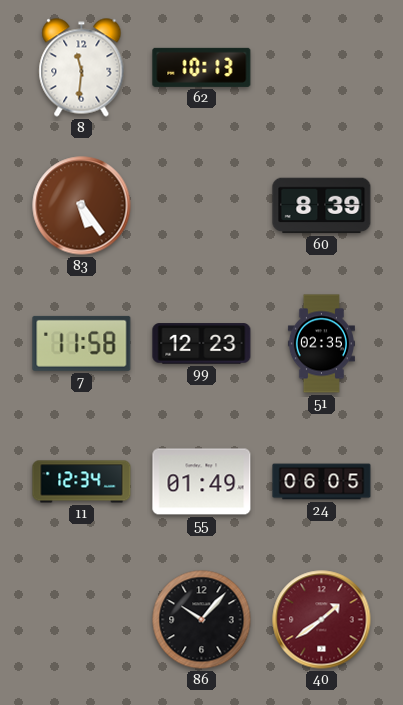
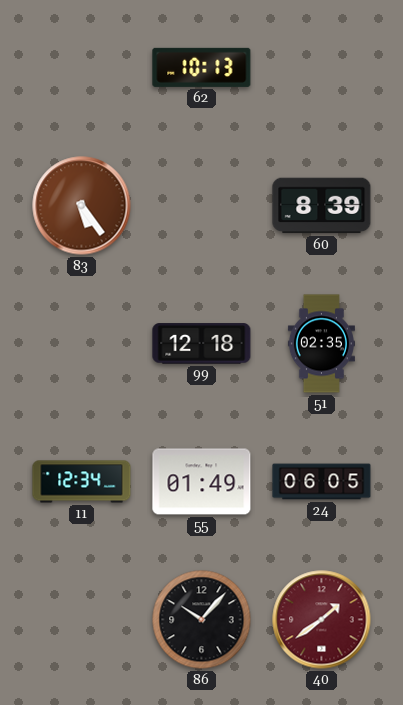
8: 11:31 -> none (82, 68)
7: 11:58 -> none (82, 343)
99: 12:23 -> 12:18 (202, 344)
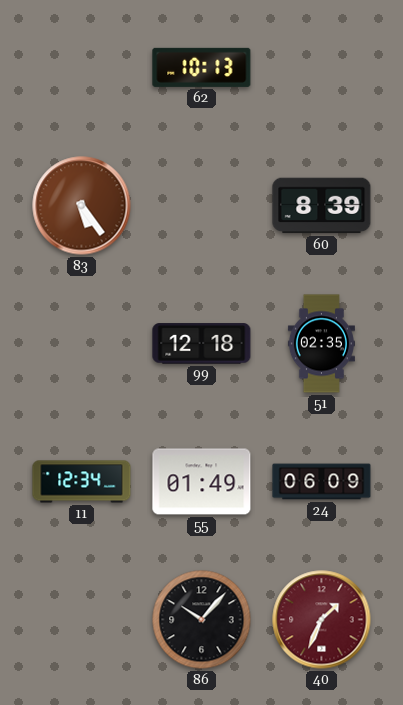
24: 06:05 -> 06:09 (322, 482)
40: 1:39 -> 1:34 (322, 620)
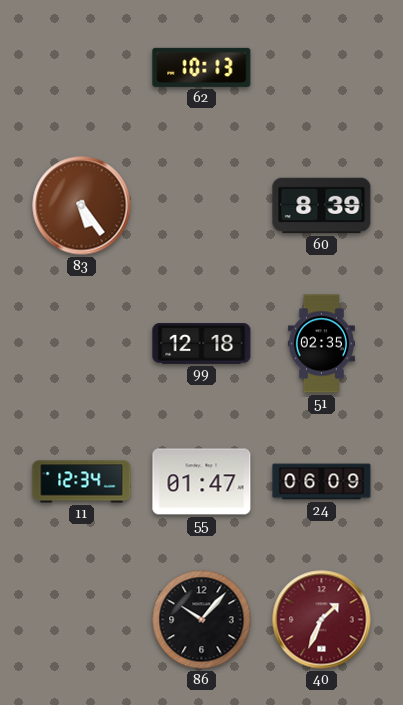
55: 01:49 -> 01:47 (202, 482)
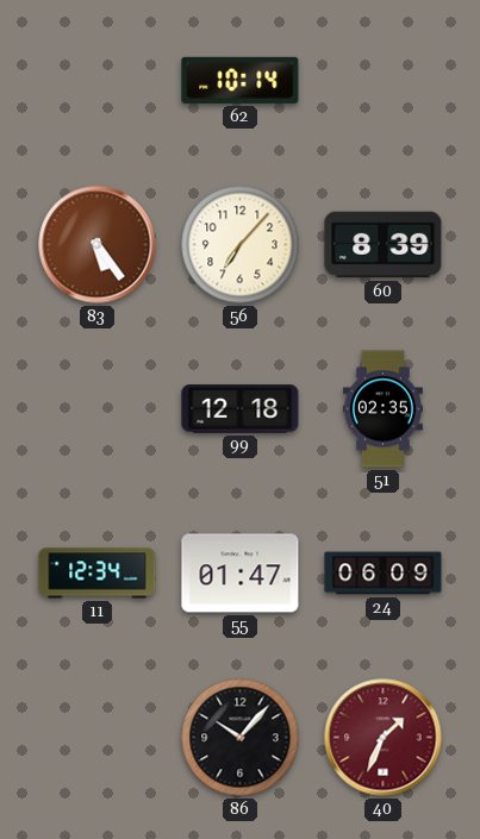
62: 10:13 -> 10:14 (241, 80)
56: none -> 7:07 (241, 245)
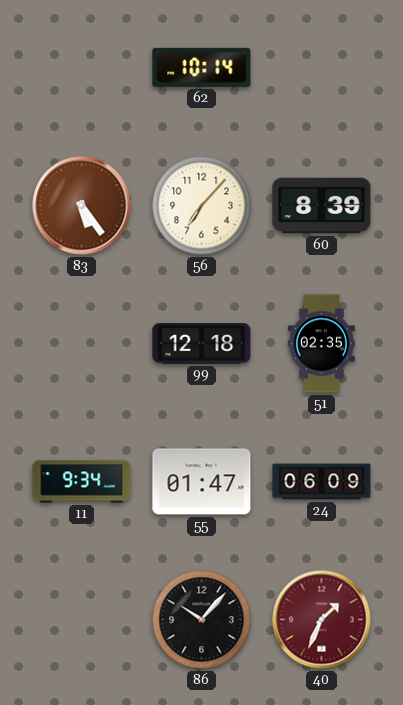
11: 12:34 -> 9:34 (82, 482)
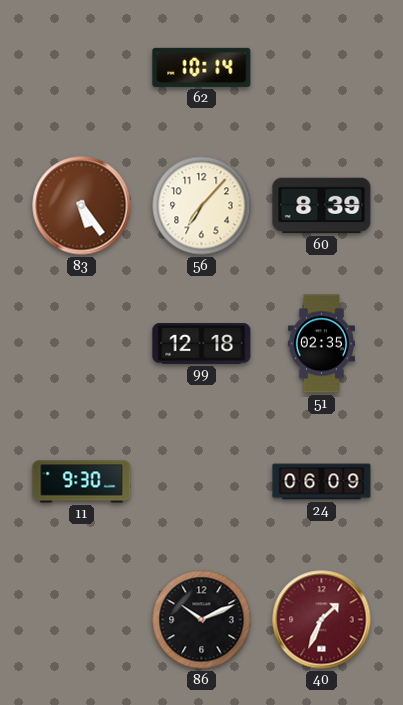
11: 9:34 -> 9:30 (82, 482)
55: 01:47 -> none (202, 482)
86: 10:07 -> 10:11 (202, 620)
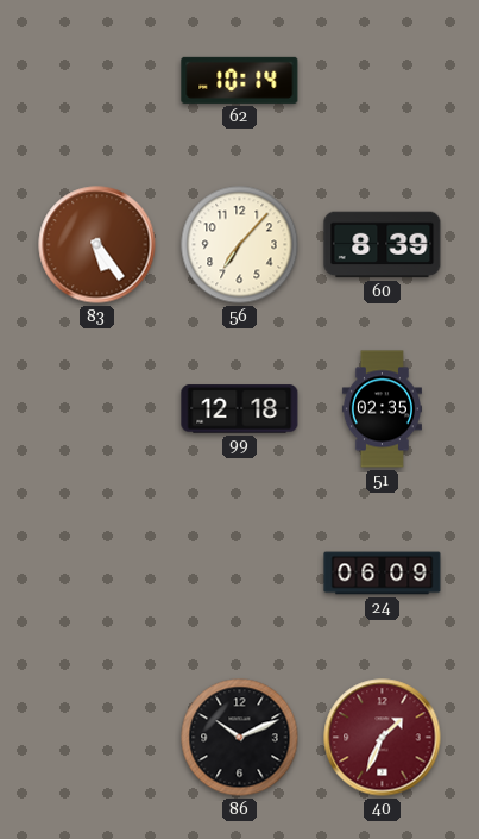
11: 9:30 -> none (82, 482)
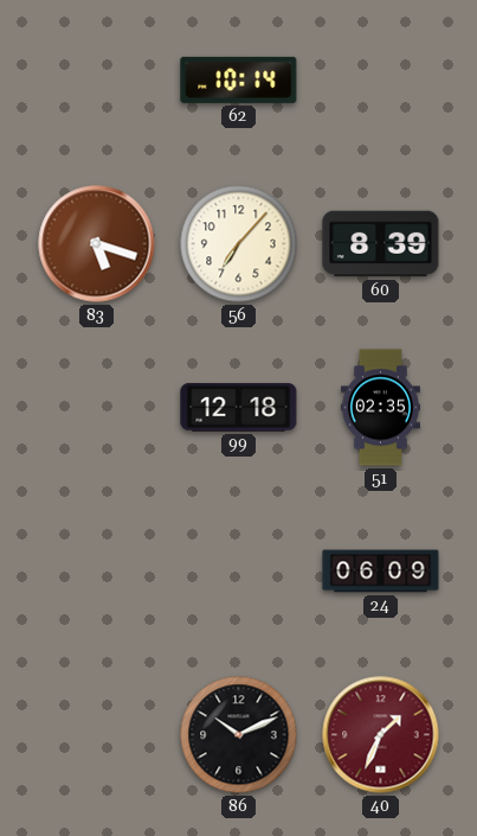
83: 5:24 -> 5:18 (97, 244)
